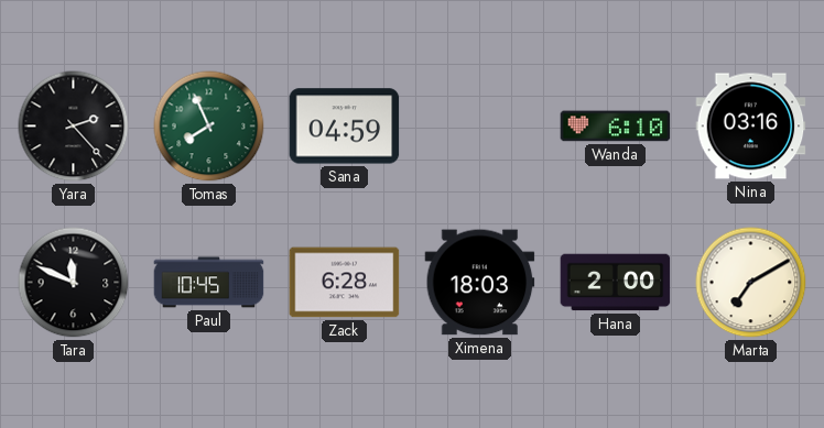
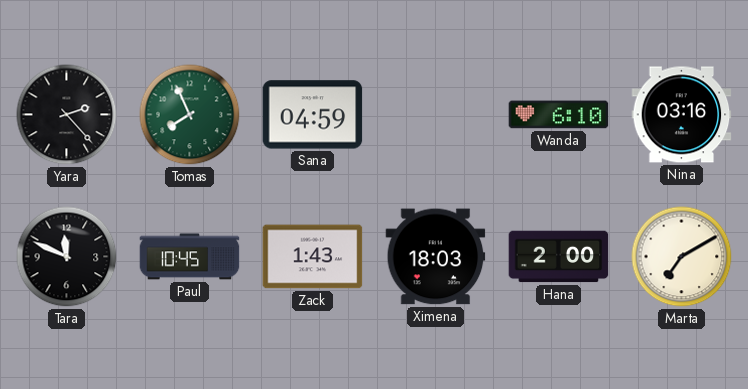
Zack: 6:28 -> 1:43 (313, 257)
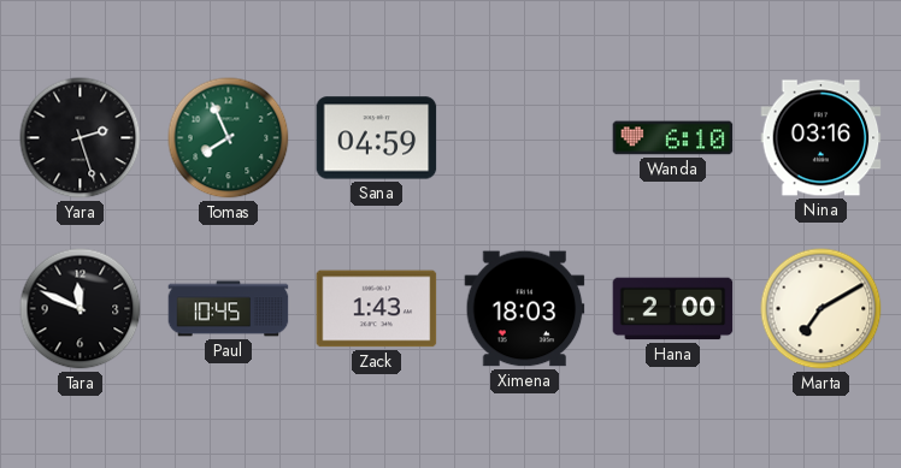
Yara: 2:23 -> 2:27 (81, 138)
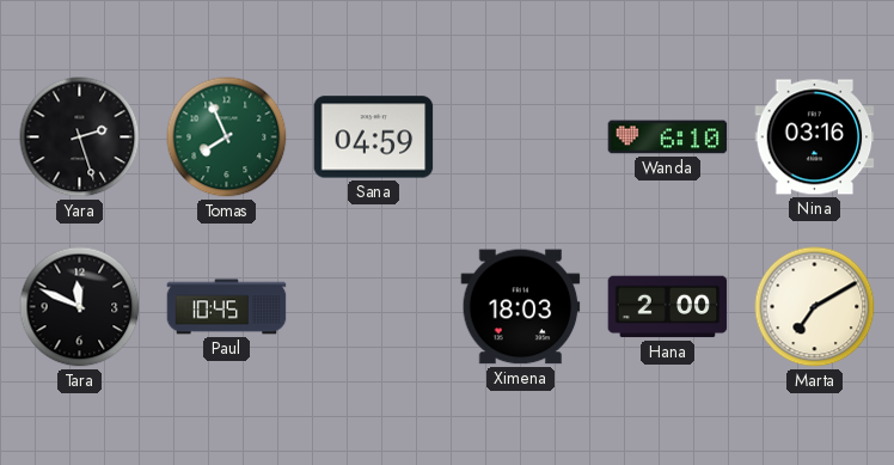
Zack: 1:43 -> none (377, 309)
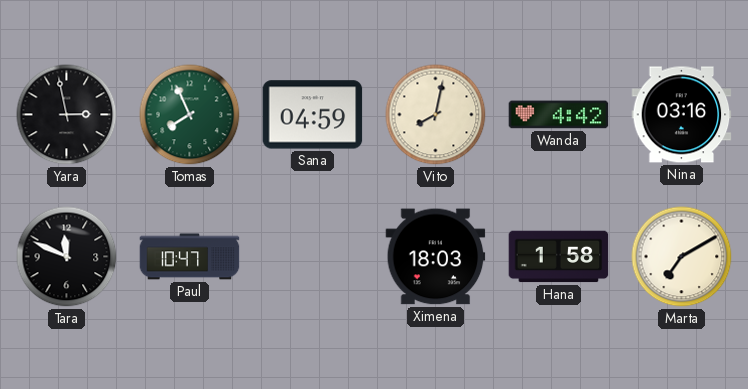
Yara: 2:27 -> 2:58 (67, 115)
Vito: none -> 8:02 (436, 115)
Wanda: 6:10 -> 4:42 (559, 115)
Paul: 10:45 -> 10:47 (190, 257)
Hana: 2:00 -> 1:58 (559, 257)
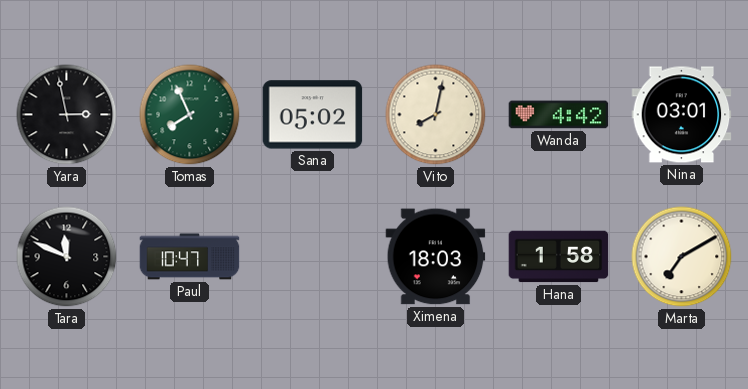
Sana: 04:59 -> 05:02 (313, 115)
Nina: 03:16 -> 03:01 (682, 115)
